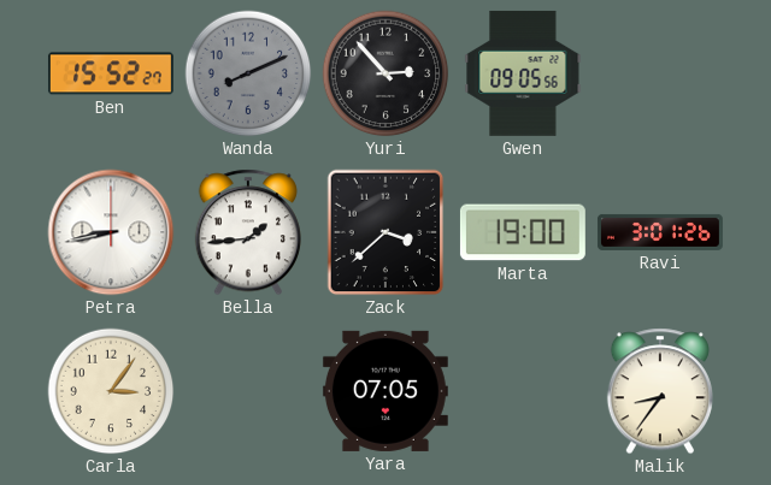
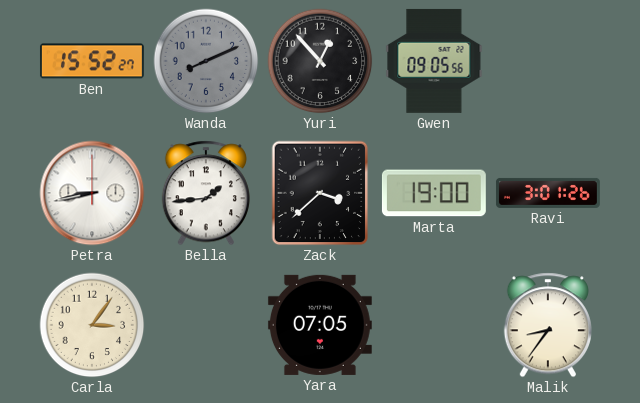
Yuri: 2:53 -> 12:53 (320, 61)
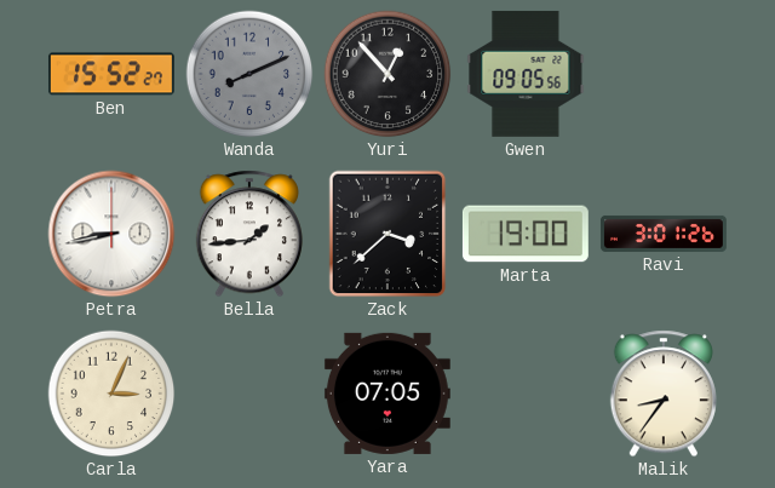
Carla: 3:06 -> 3:04 (111, 394)
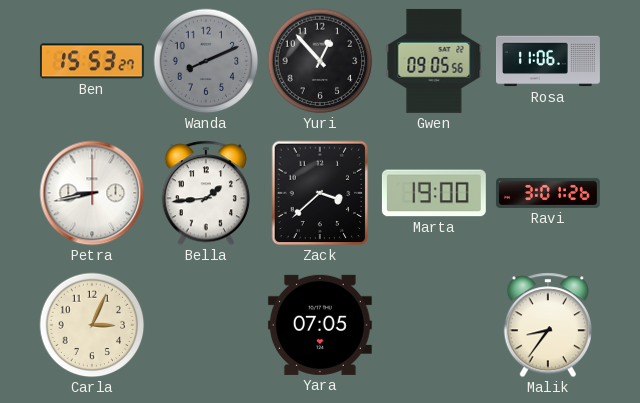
Ben: 15:52 -> 15:53 (92, 61)
Rosa: none -> 11:06 (549, 61)
